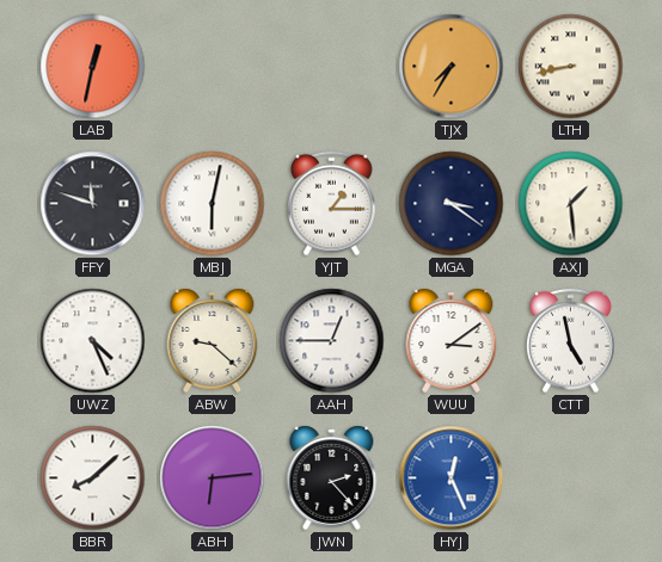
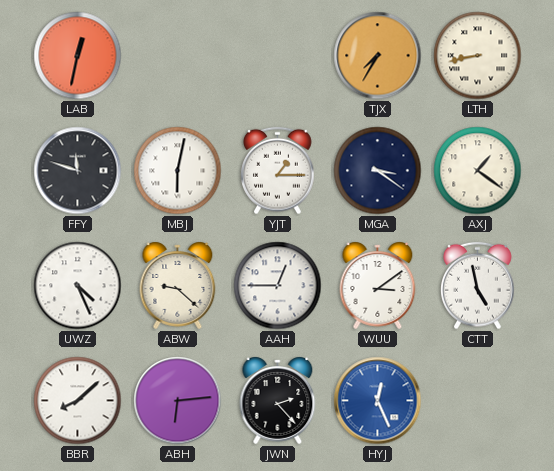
AXJ: 1:29 -> 1:21 (478, 171)
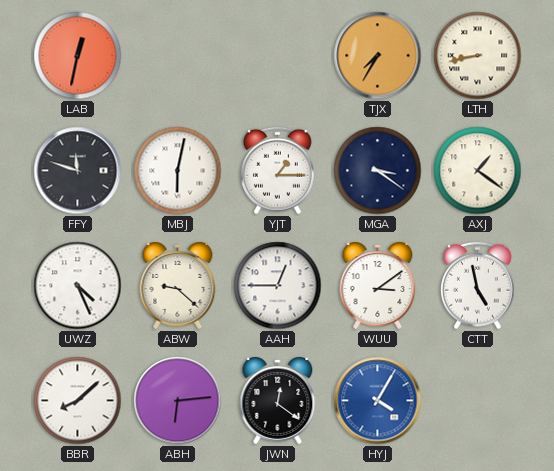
JWN: 2:23 -> 12:21 (278, 400)
HYJ: 12:26 -> 4:05 (378, 401)
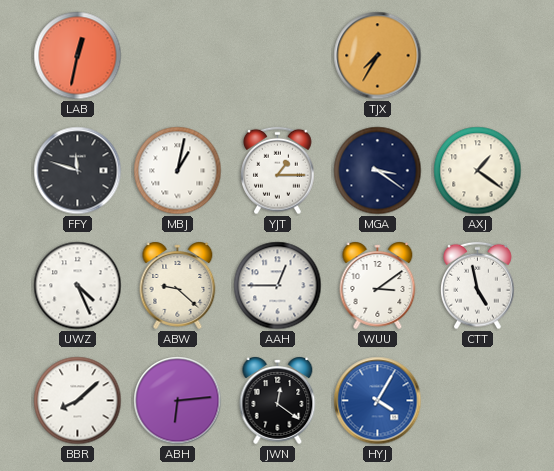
LTH: 8:43 -> none (478, 56)
MBJ: 6:02 -> 1:02 (178, 171)
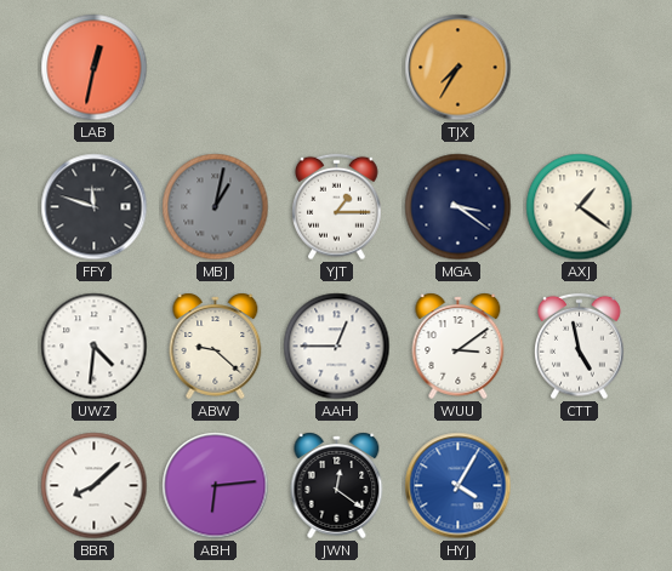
MBJ dial: white -> grey (216, 207)
UWZ: 4:26 -> 4:31 (95, 347)
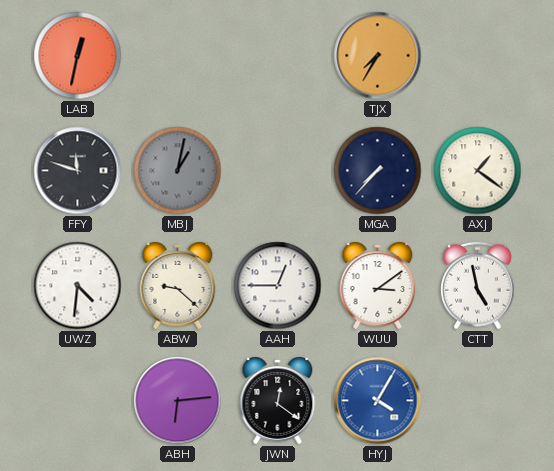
YJT: 1:15 -> none (337, 207)
MGA: 3:21 -> 7:37 (378, 171)
BBR: 8:08 -> none (95, 486)
